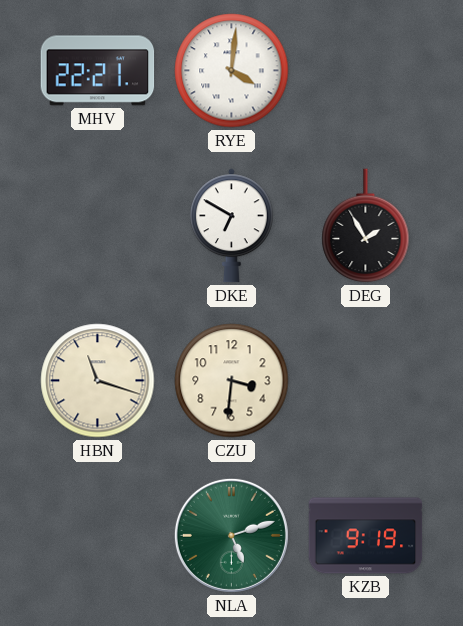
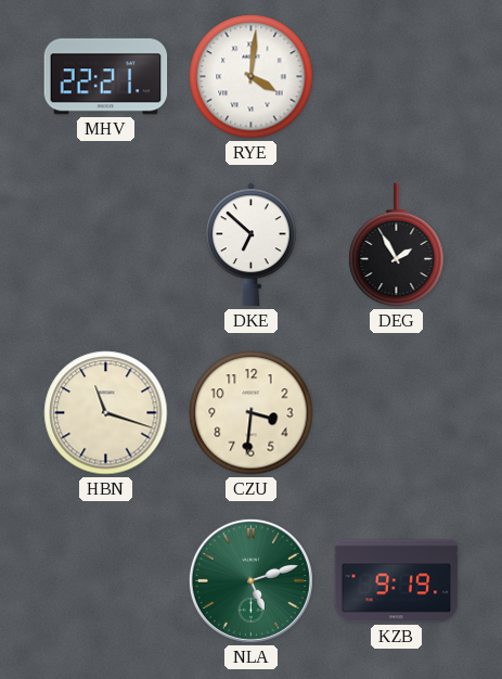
DKE: 6:50 -> 6:52 (252, 245)
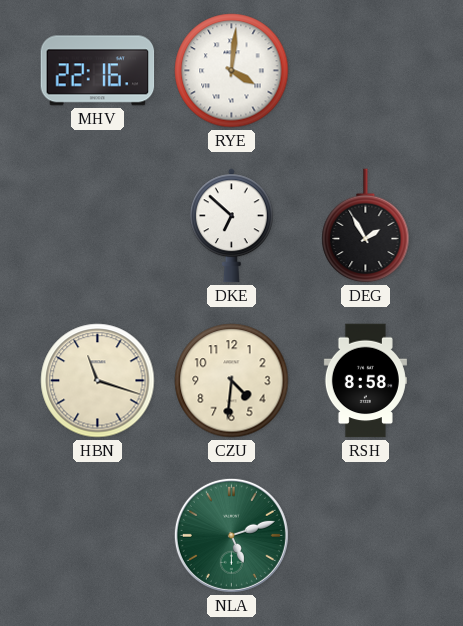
MHV: 22:21 -> 22:16 (98, 71)
CZU: 3:31 -> 4:31 (232, 381)
RSH: none -> 8:58 (365, 381)
KZB: 9:19 -> none (397, 581)
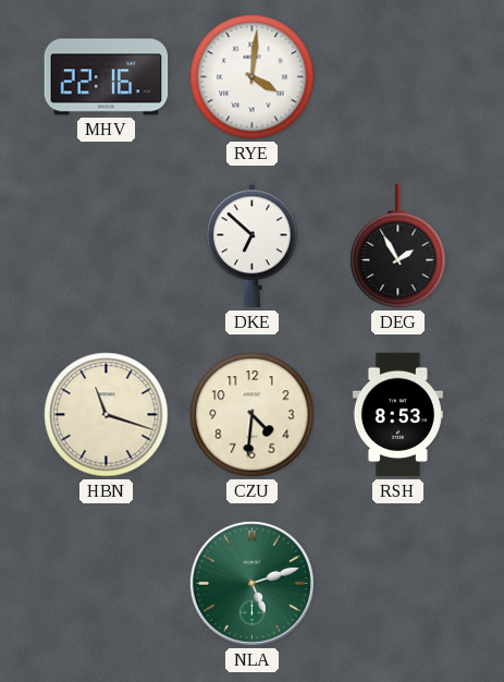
RSH: 8:58 -> 8:53 (397, 415)
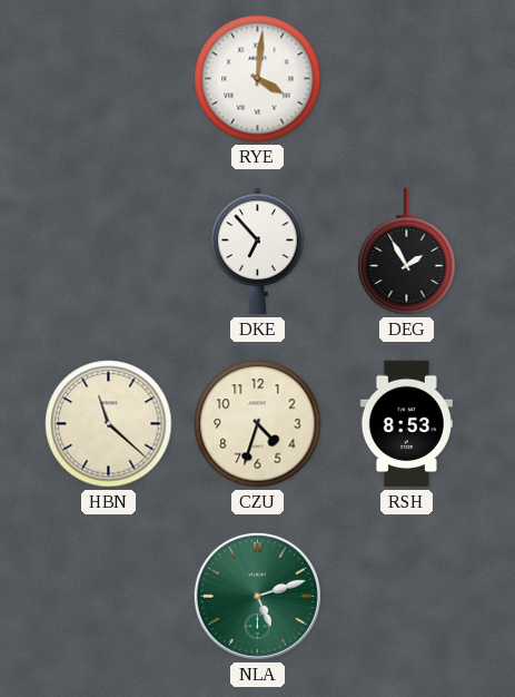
MHV: 22:16 -> none (107, 77)
DKE: 6:52 -> 6:53 (258, 252)
HBN: 11:18 -> 11:22 (109, 424)
CZU: 4:31 -> 4:33 (258, 424)
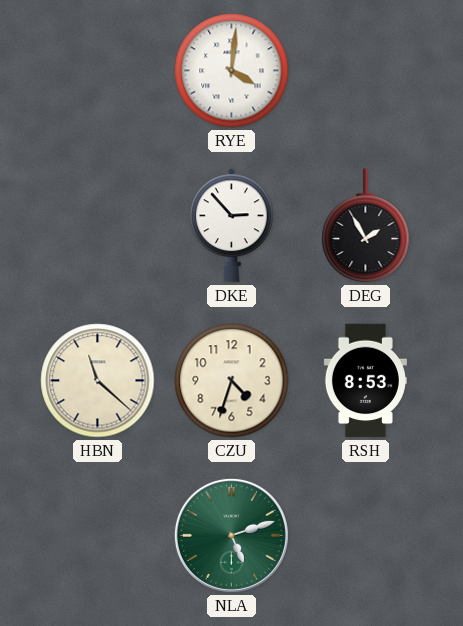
DKE: 6:53 -> 2:53 (232, 226)
